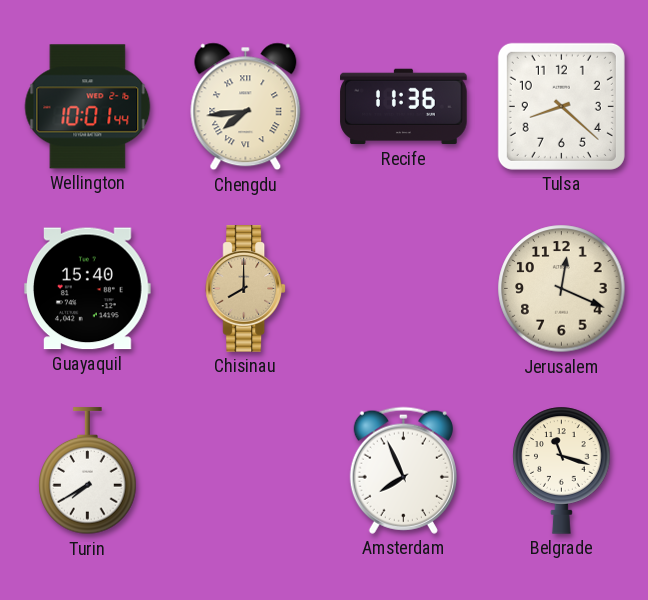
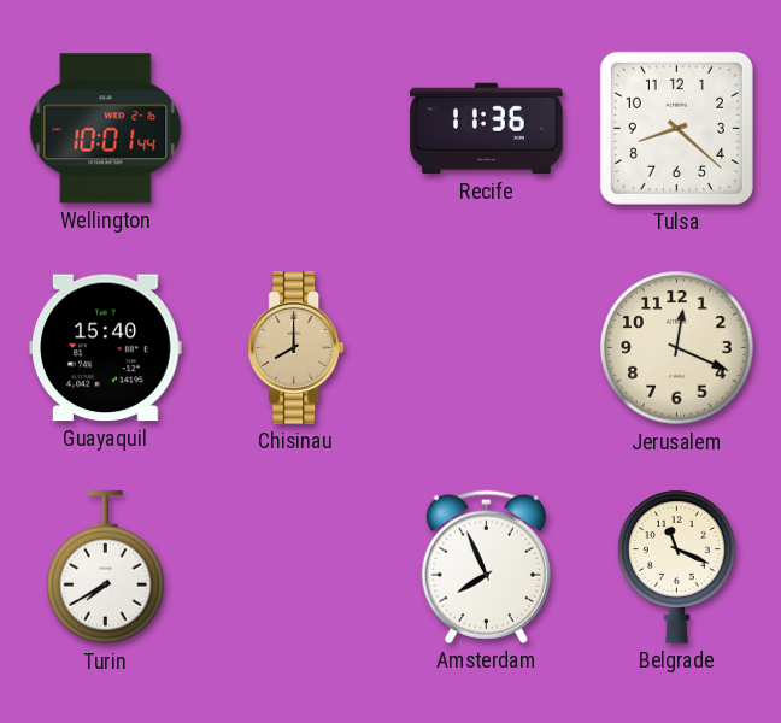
Chengdu: 7:44 -> none (246, 107)
Belgrade: 11:18 -> 11:19 (677, 566)
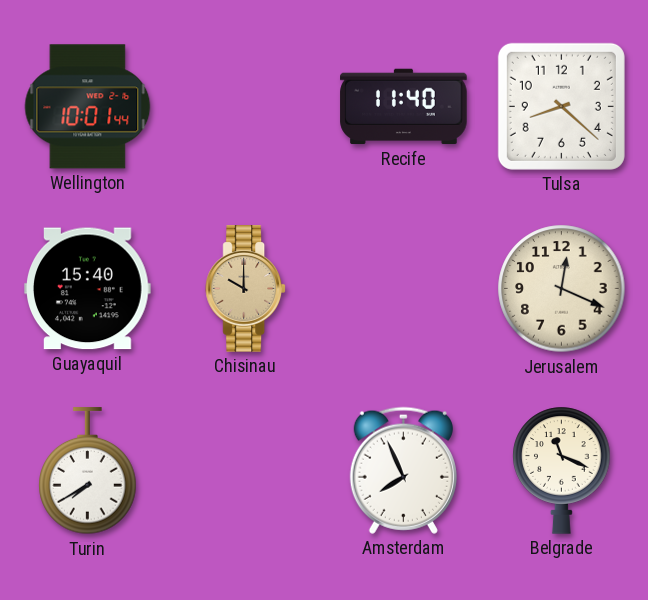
Recife: 11:36 -> 11:40 (404, 107)
Chisinau: 8:00 -> 10:00 (246, 289)
